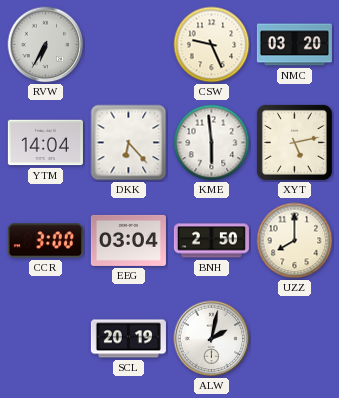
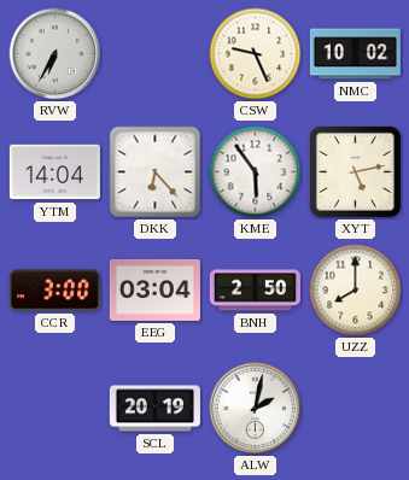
NMC: 03:20 -> 10:02 (355, 54)
KME: 5:59 -> 5:54 (256, 172)
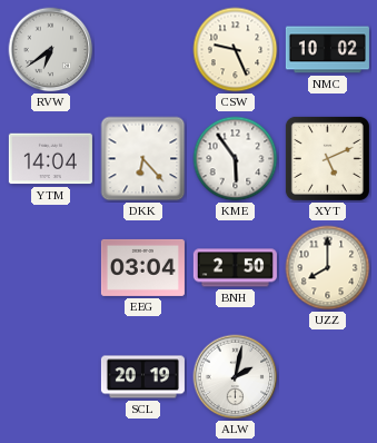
RVW: 6:35 -> 6:39 (51, 50)
XYT: 5:13 -> 5:11 (327, 158)
CCR: 3:00 -> none (54, 291)
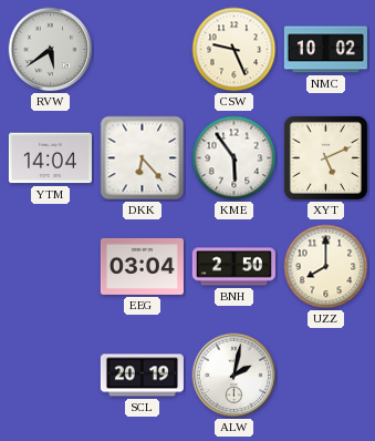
RVW: 6:39 -> 5:39 (51, 50)
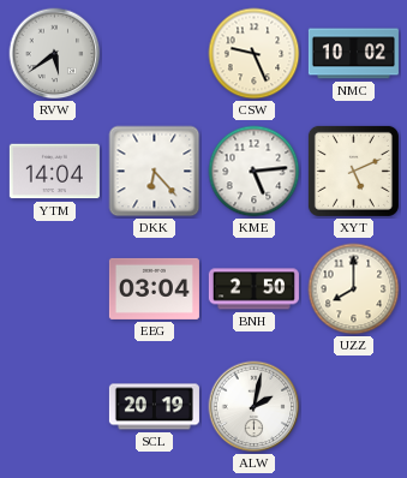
KME: 5:54 -> 5:14 (255, 172)
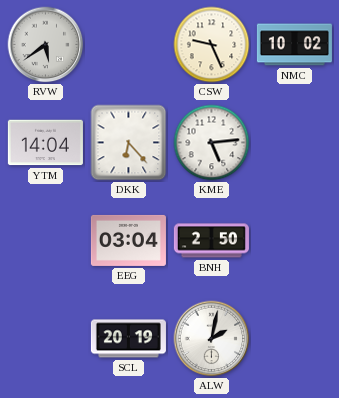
XYT: 5:11 -> none (353, 171)
UZZ: 8:00 -> none (354, 289)
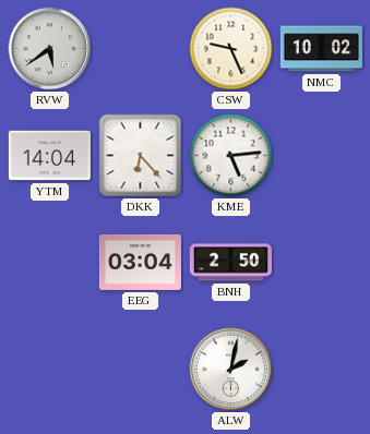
SCL: 20:19 -> none (128, 339)
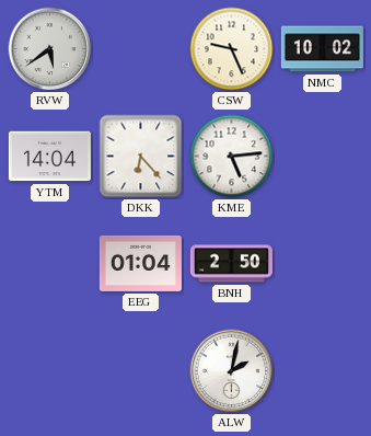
EEG: 03:04 -> 01:04 (140, 263)
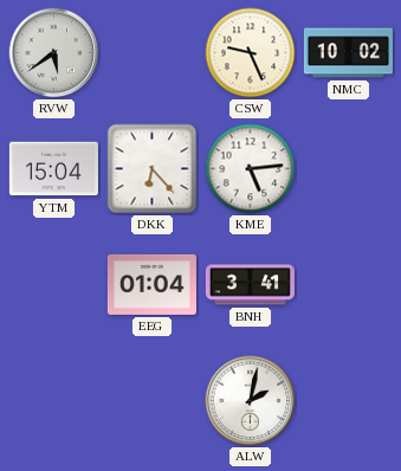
YTM: 14:04 -> 15:04 (53, 169)
BNH: 2:50 -> 3:41 (250, 285)
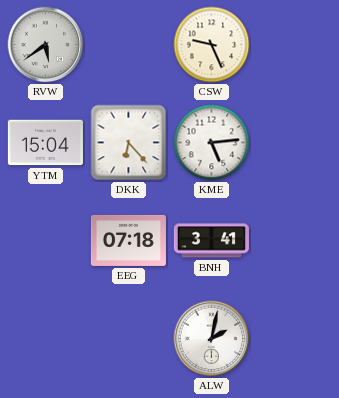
NMC: 10:02 -> none (348, 53)
EEG: 01:04 -> 07:18 (128, 240)
